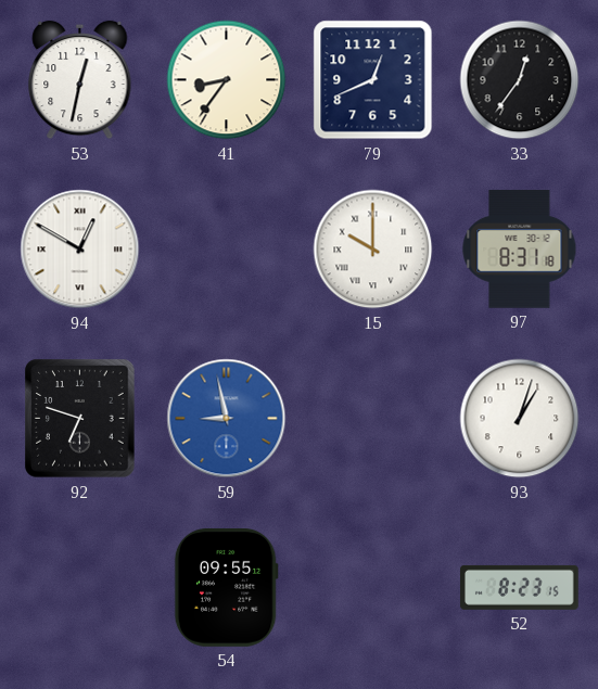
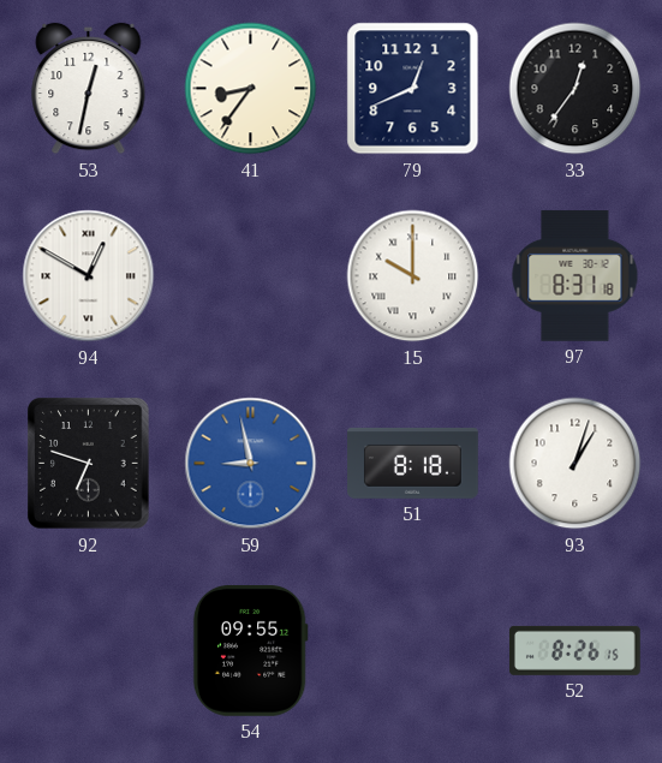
51: none -> 8:18 (413, 463)
52: 8:23 -> 8:26 (574, 650)
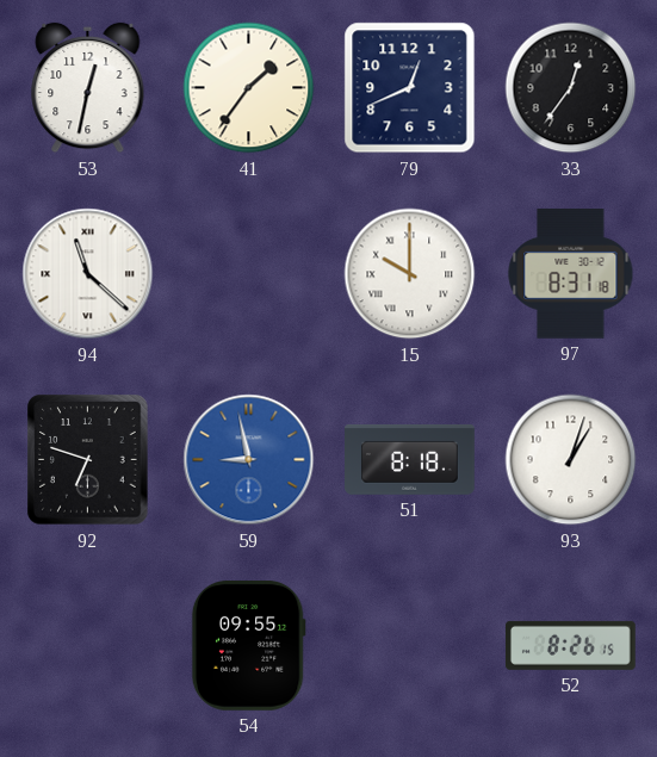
41: 8:36 -> 1:36 (249, 88)
94: 12:50 -> 11:22 (88, 274)
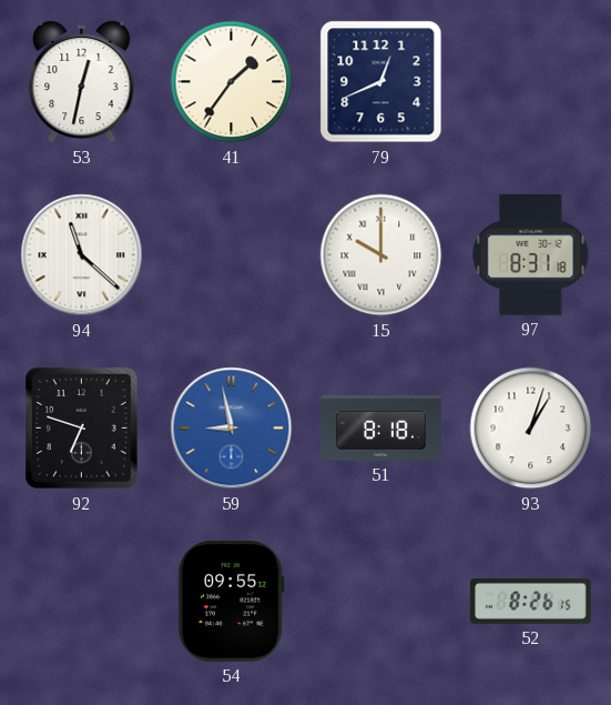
33: 12:36 -> none (571, 88)
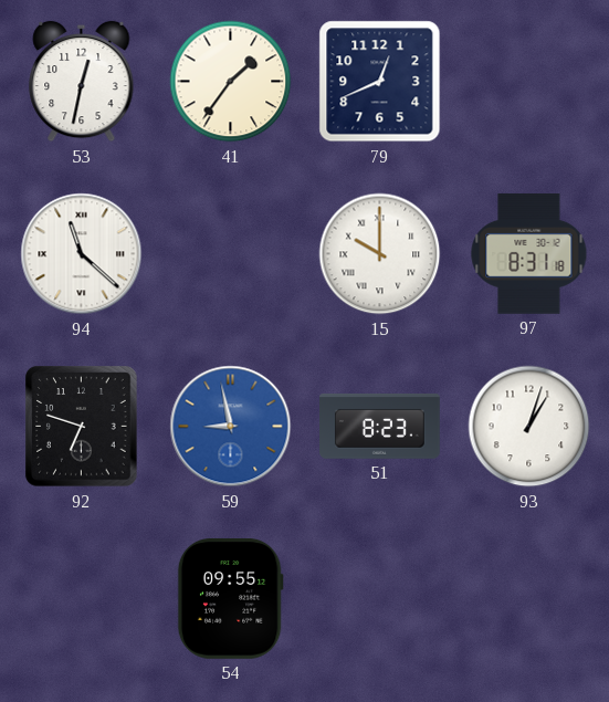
51: 8:18 -> 8:23 (380, 426)
52: 8:26 -> none (530, 601)
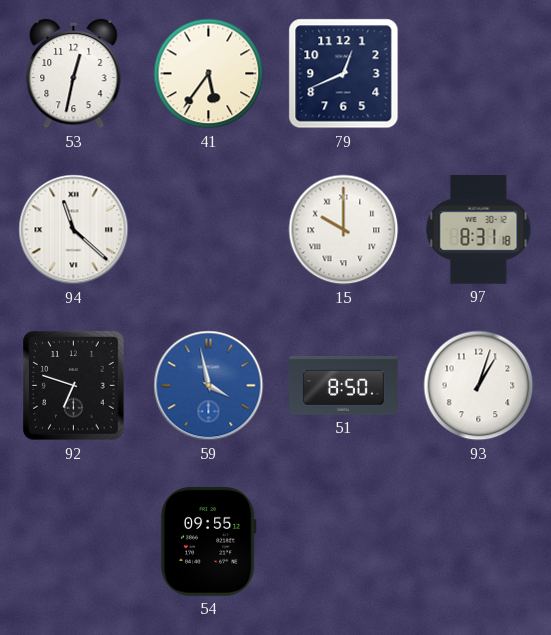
41: 1:36 -> 5:36 (209, 74)
59: 8:58 -> 3:58 (209, 386)
51: 8:23 -> 8:50 (344, 385)
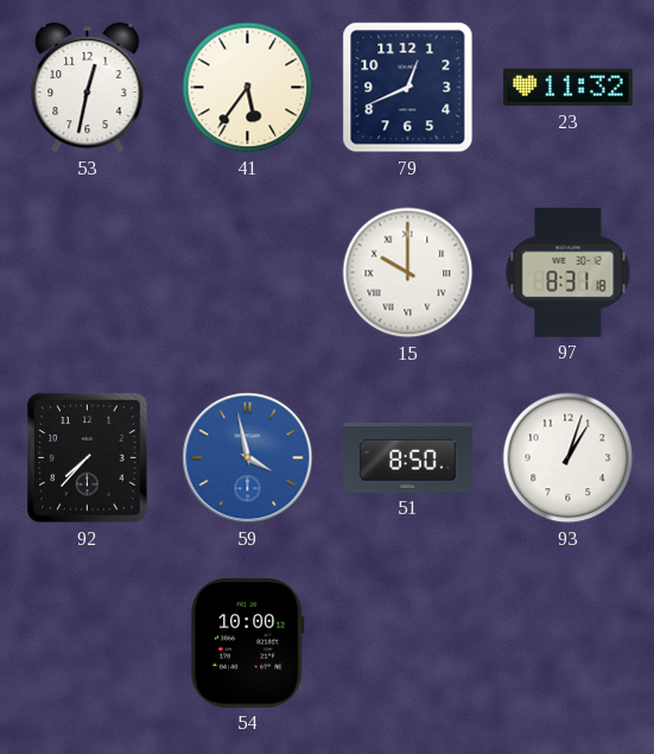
23: none -> 11:32 (569, 88)
94: 11:22 -> none (74, 230)
92: 6:48 -> 7:37 (88, 458)
54: 09:55 -> 10:00 (247, 642)
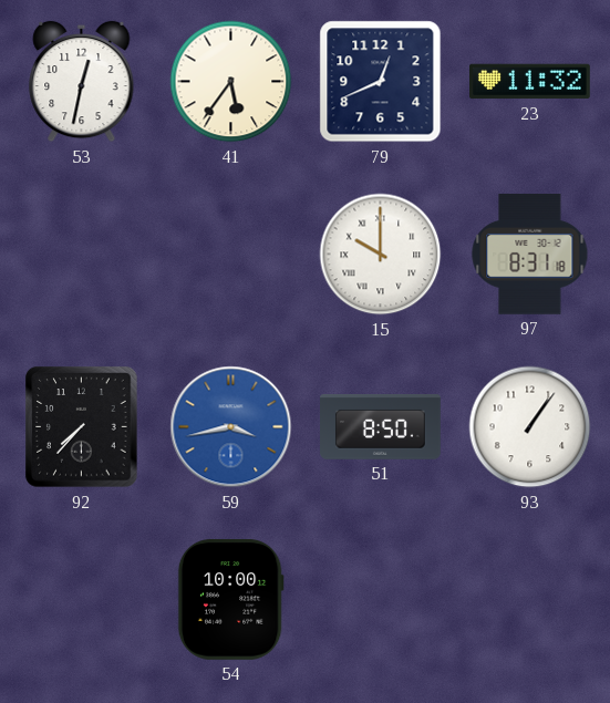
59: 3:58 -> 3:43 (231, 427)
93: 1:03 -> 1:06 (530, 427)
